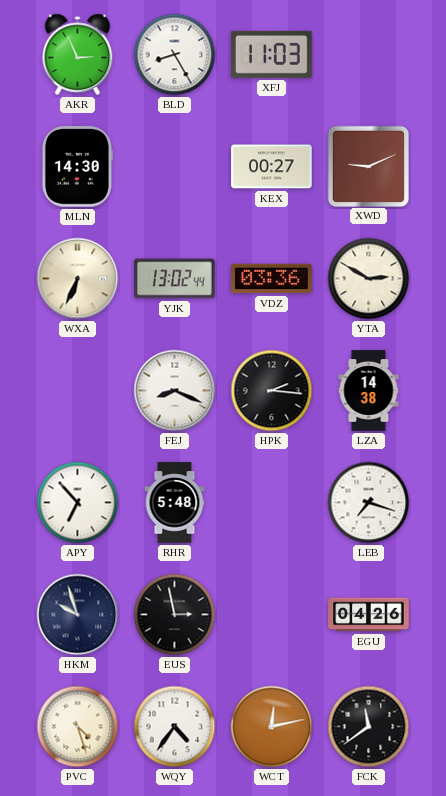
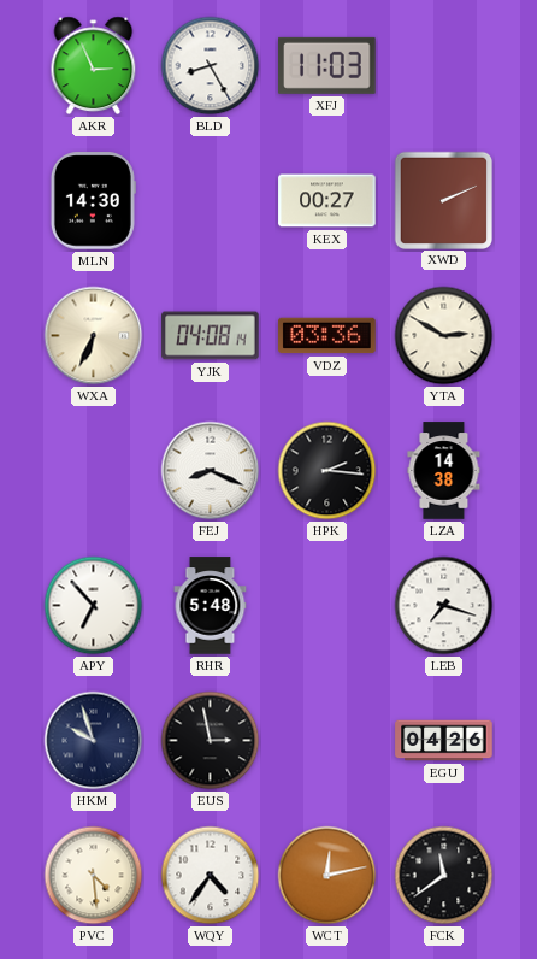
XWD: 9:11 -> 2:11 (443, 200)
YJK: 13:02 -> 04:08 (211, 336)
PVC: 4:27 -> 4:29 (94, 876)
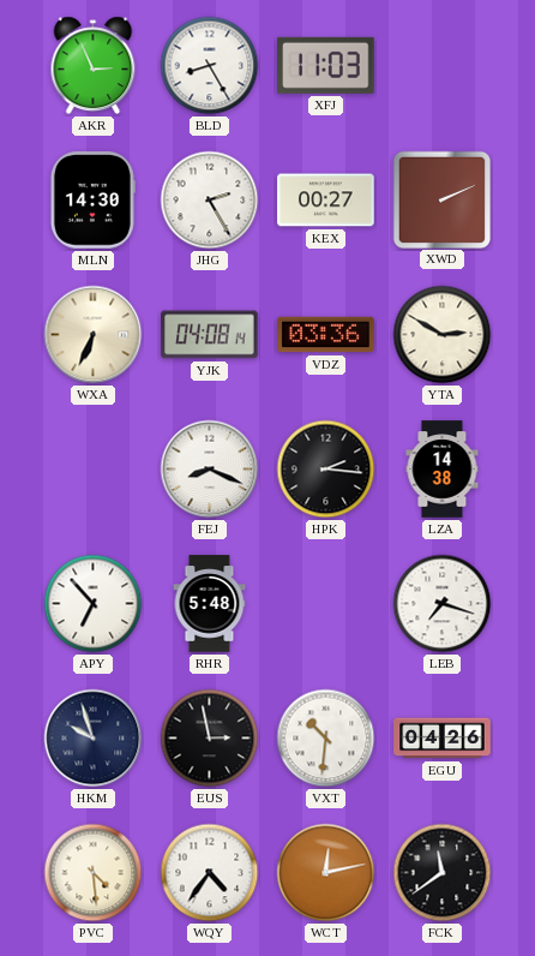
JHG: none -> 2:25 (210, 201)
VXT: none -> 10:31 (326, 739)
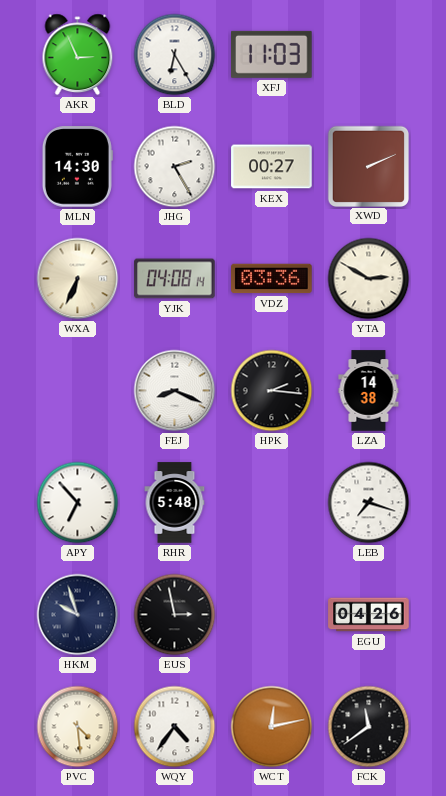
BLD: 8:25 -> 6:25 (175, 55)
VXT: 10:31 -> none (326, 739)
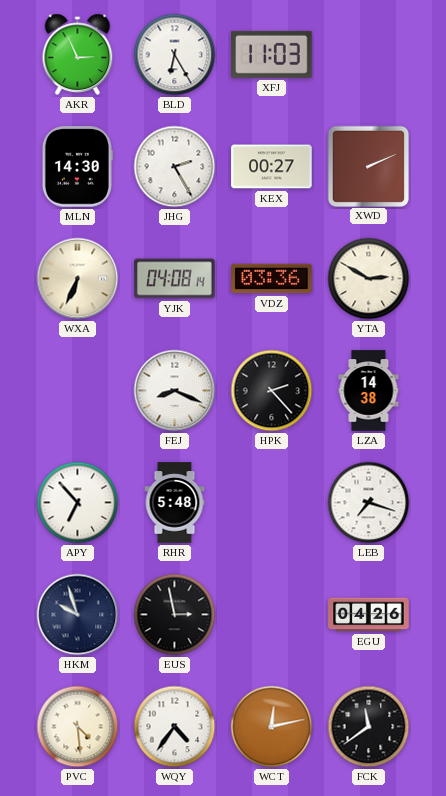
HPK: 2:16 -> 2:23 (272, 391)
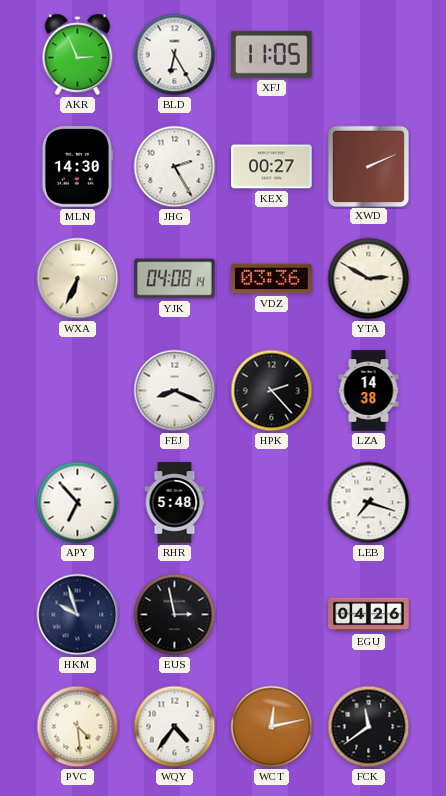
XFJ: 11:03 -> 11:05 (272, 54)
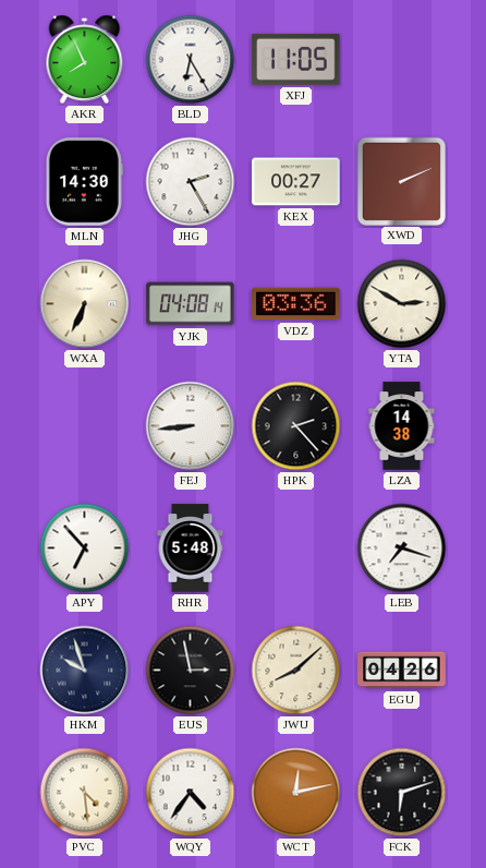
AKR: 2:56 -> 7:56 (85, 60)
FEJ: 8:19 -> 8:44 (191, 426)
JWU: none -> 8:08 (296, 671)
FCK: 11:39 -> 6:12 (402, 793)
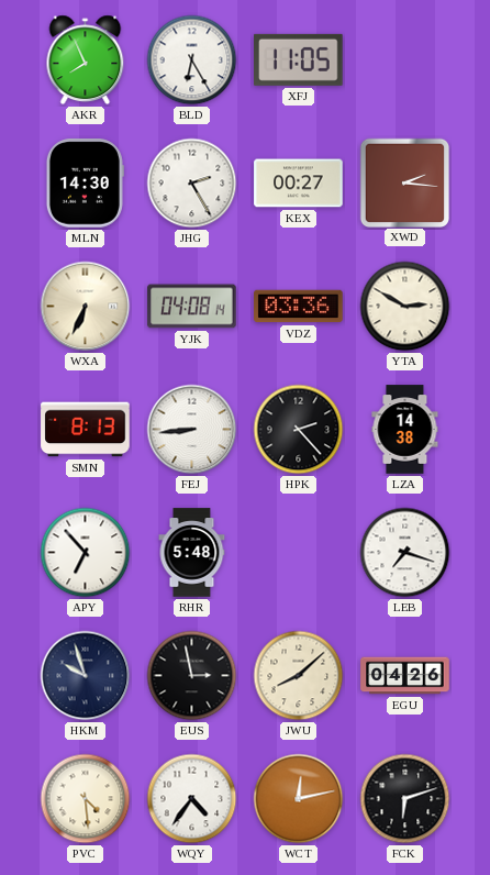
XWD: 2:11 -> 2:16 (404, 182)
SMN: none -> 8:13 (86, 430)
